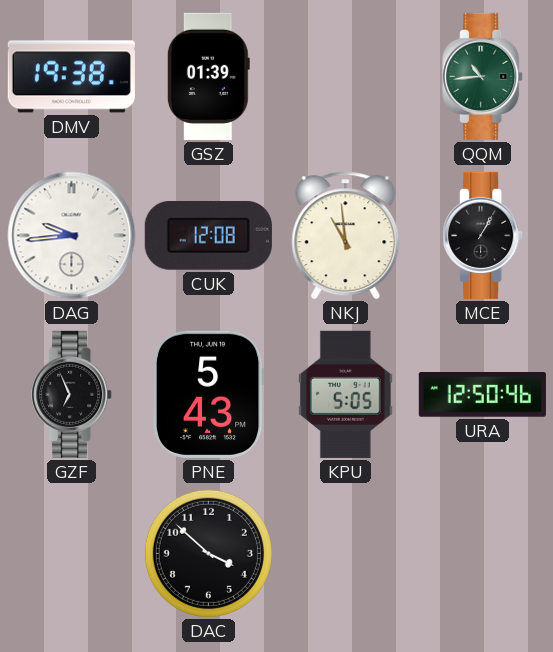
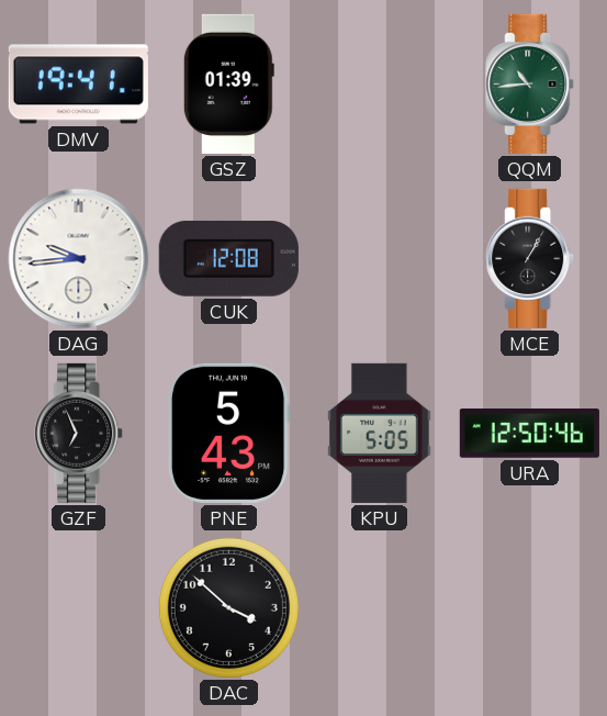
DMV: 19:38 -> 19:41 (78, 85)
NKJ: 10:59 -> none (346, 236)
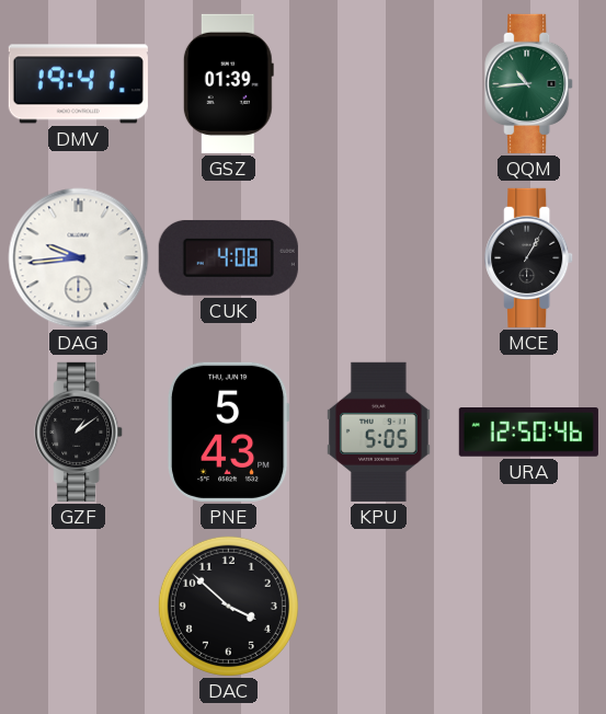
CUK: 12:08 -> 4:08 (228, 257)
GZF: 6:56 -> 1:09 (79, 431)
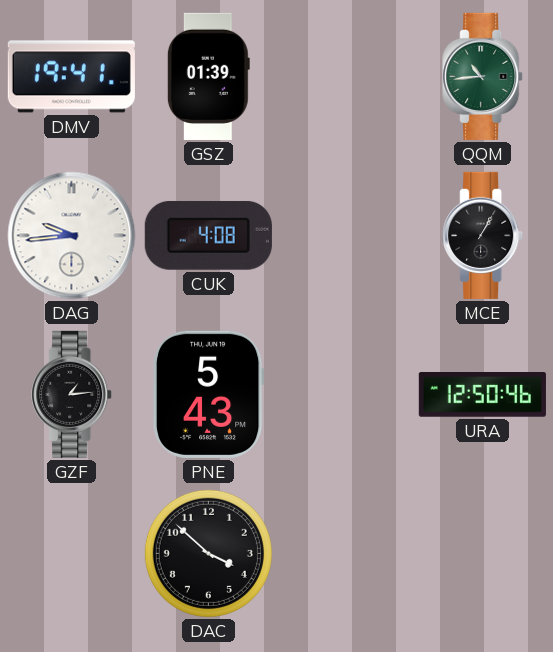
GZF: 1:09 -> 1:14 (72, 394)
KPU: 5:05 -> none (379, 431)
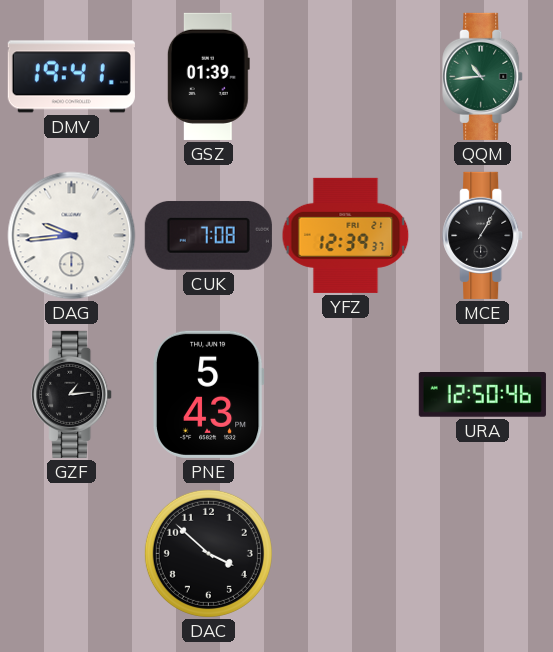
CUK: 4:08 -> 7:08 (208, 235)
YFZ: none -> 12:39 (346, 235)
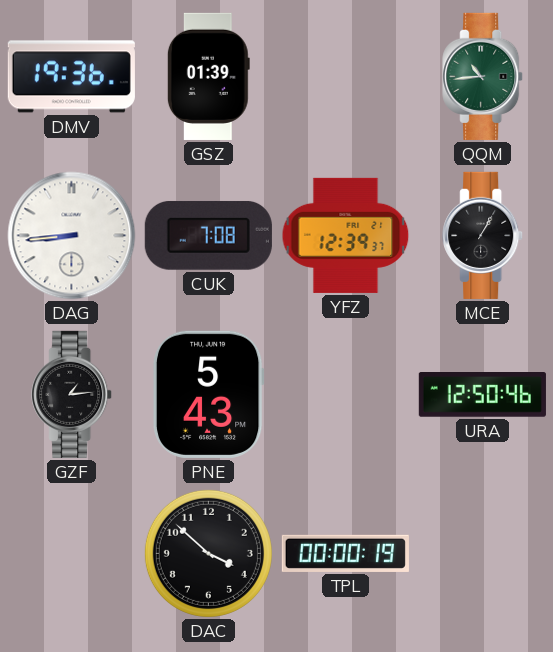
DMV: 19:41 -> 19:36 (71, 77)
DAG: 9:44 -> 8:44 (72, 236)
TPL: none -> 00:00 (345, 553)
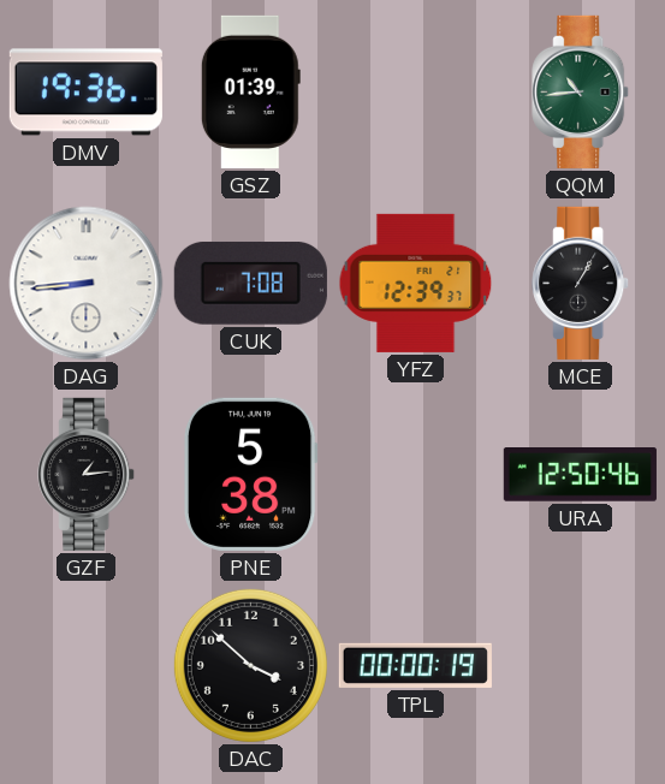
PNE: 5:43 -> 5:38 (250, 474)
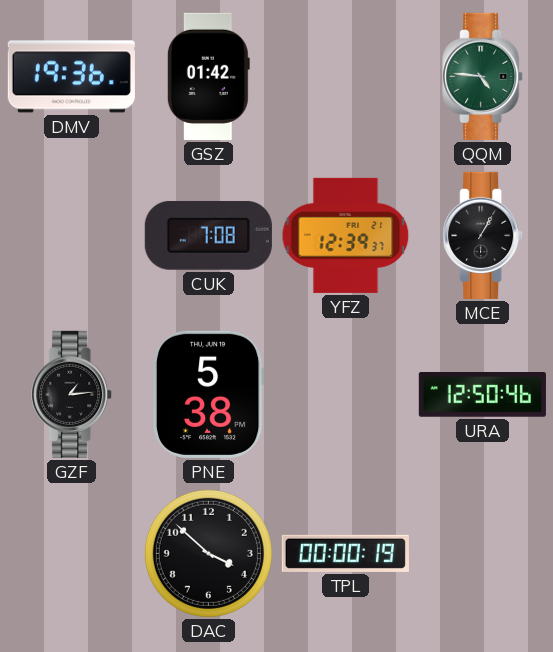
GSZ: 01:39 -> 01:42 (208, 76)
QQM: 10:44 -> 4:46 (483, 76)
DAG: 8:44 -> none (87, 284)
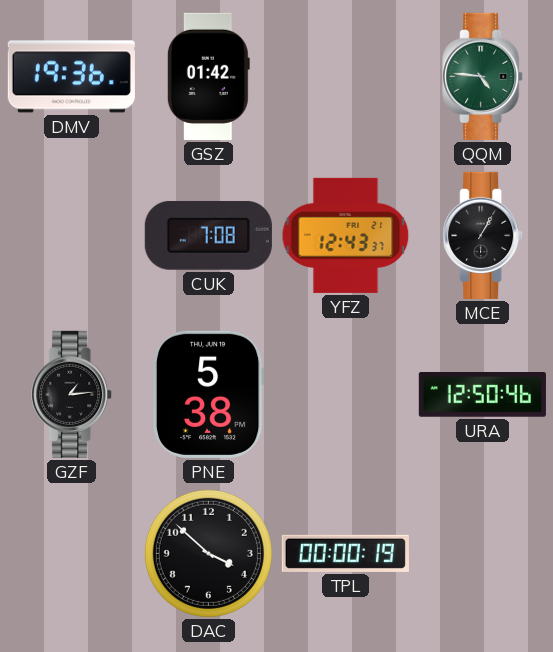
YFZ: 12:39 -> 12:43 (346, 235)
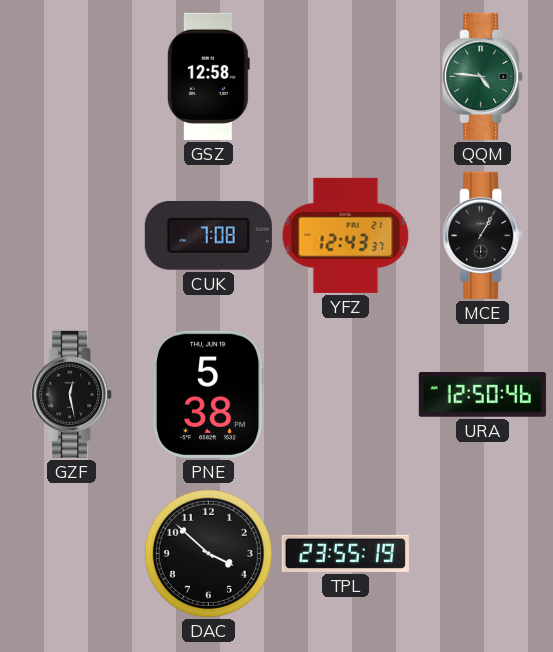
DMV: 19:36 -> none (71, 77)
GSZ: 01:42 -> 12:58 (208, 76)
GZF: 1:14 -> 12:28 (72, 394)
TPL: 00:00 -> 23:55 (345, 553)
